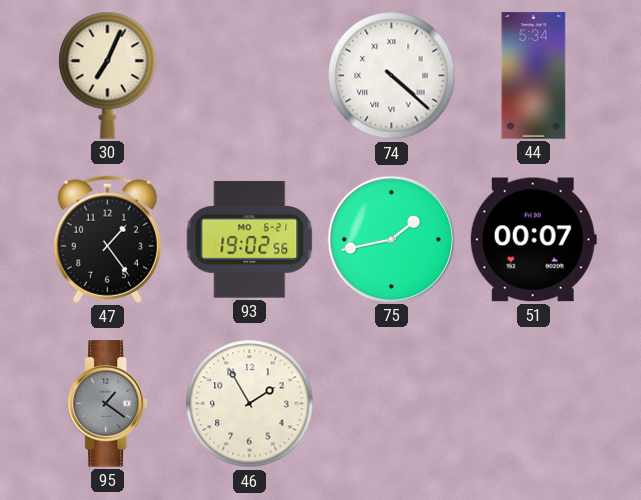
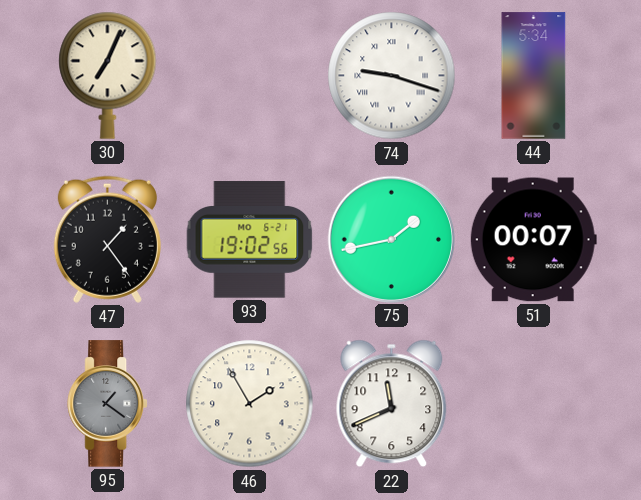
74: 4:22 -> 9:18 (392, 76)
22: none -> 11:41 (392, 404)
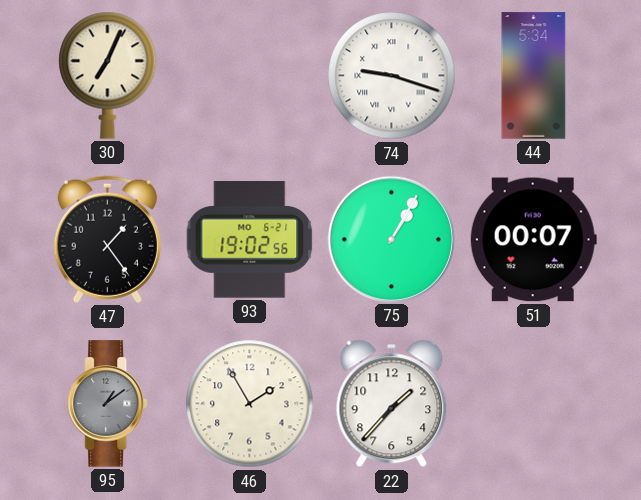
75: 1:43 -> 1:05 (391, 239)
95: 1:21 -> 1:09 (107, 404)
22: 11:41 -> 1:37 (392, 404)
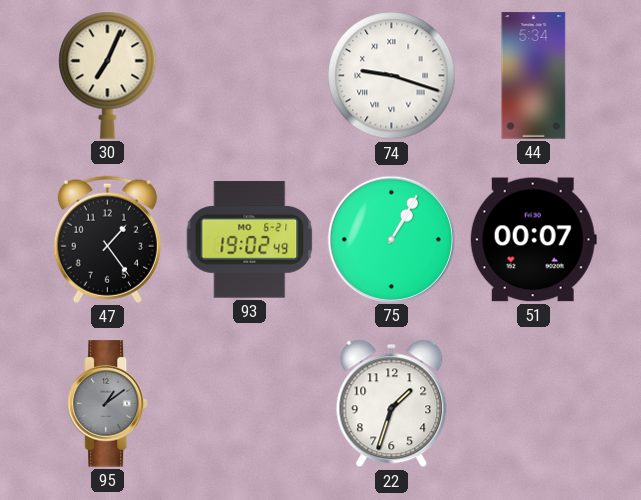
93: 19:02:56 -> 19:02:49 (250, 240)
46: 1:55 -> none (250, 404)
22: 1:37 -> 1:33 (392, 404)
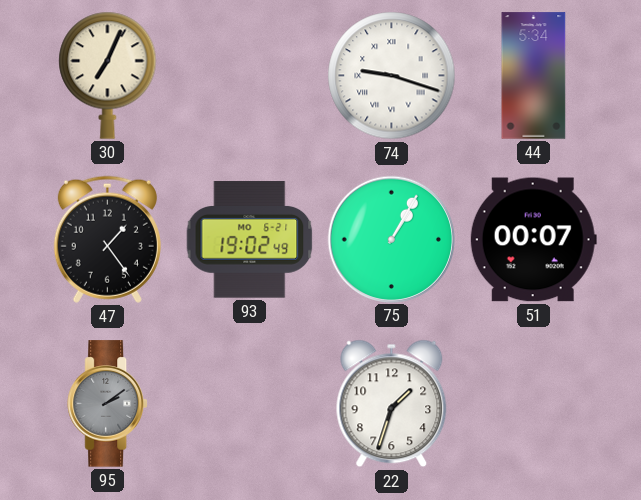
95: 1:09 -> 2:09 (107, 404)
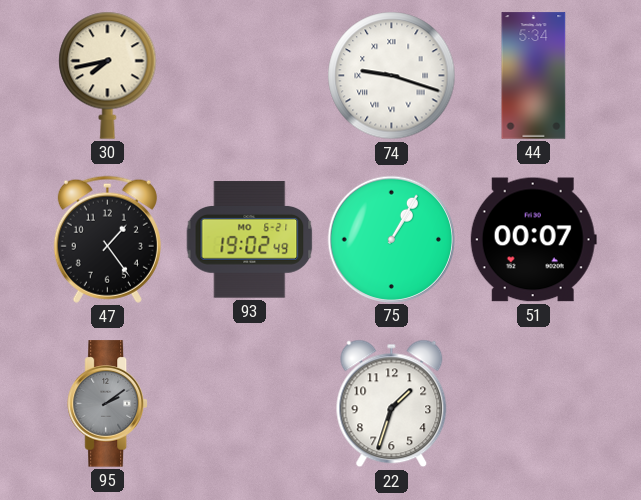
30: 7:04 -> 7:43 (108, 75)
